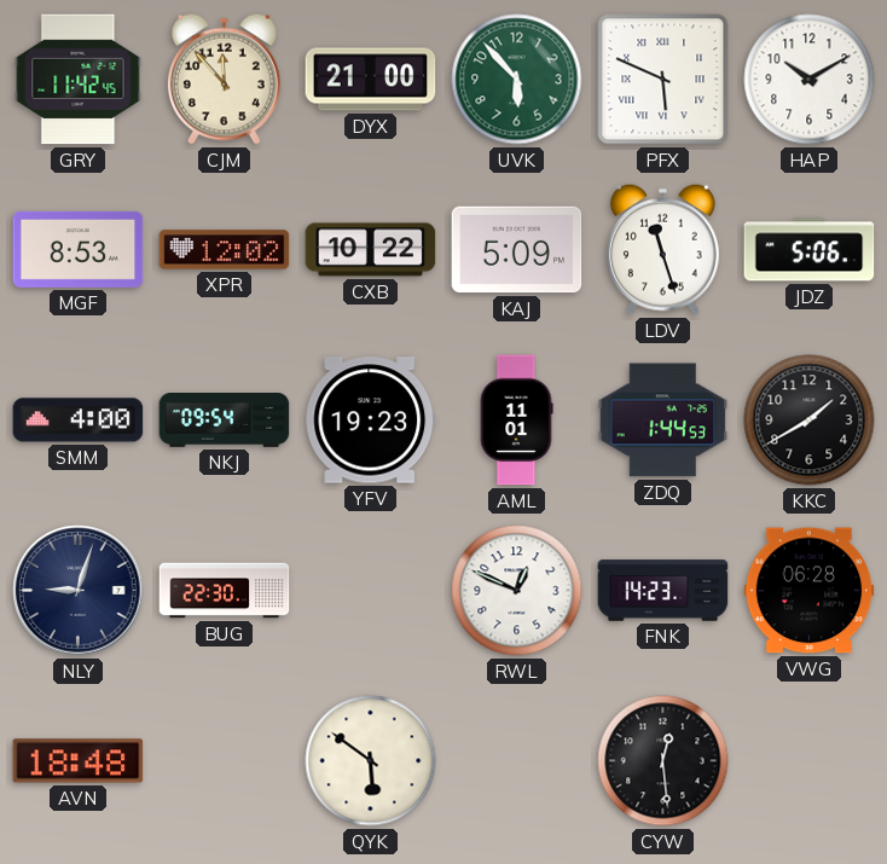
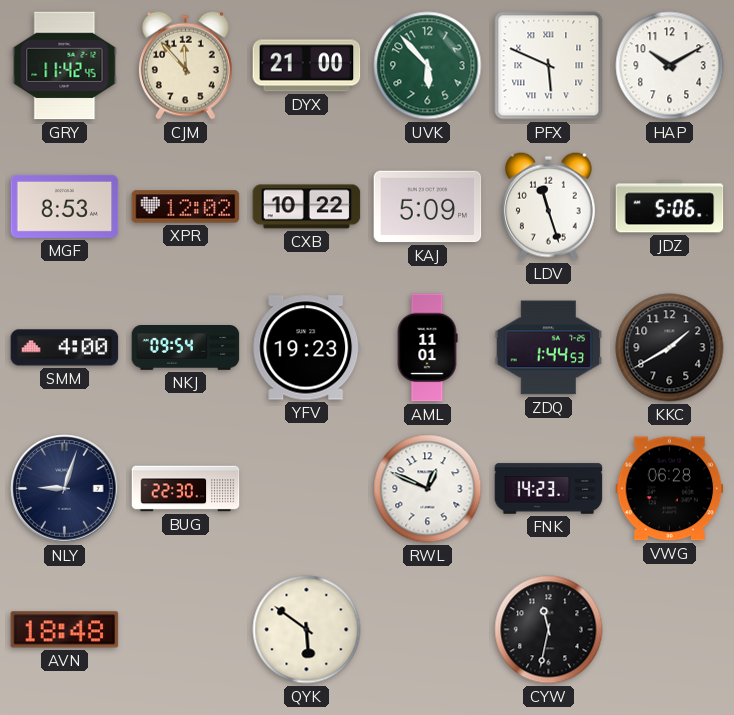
CYW: 12:29 -> 11:32 (549, 630)
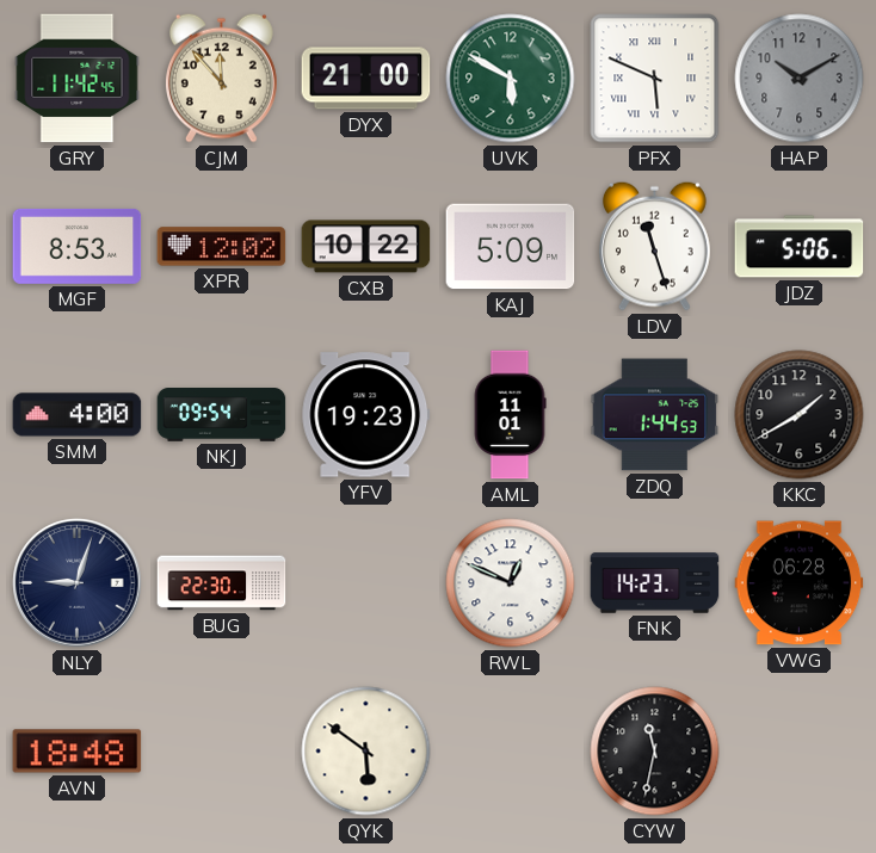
UVK: 5:53 -> 5:50 (511, 79)
HAP dial: white -> grey (800, 79)
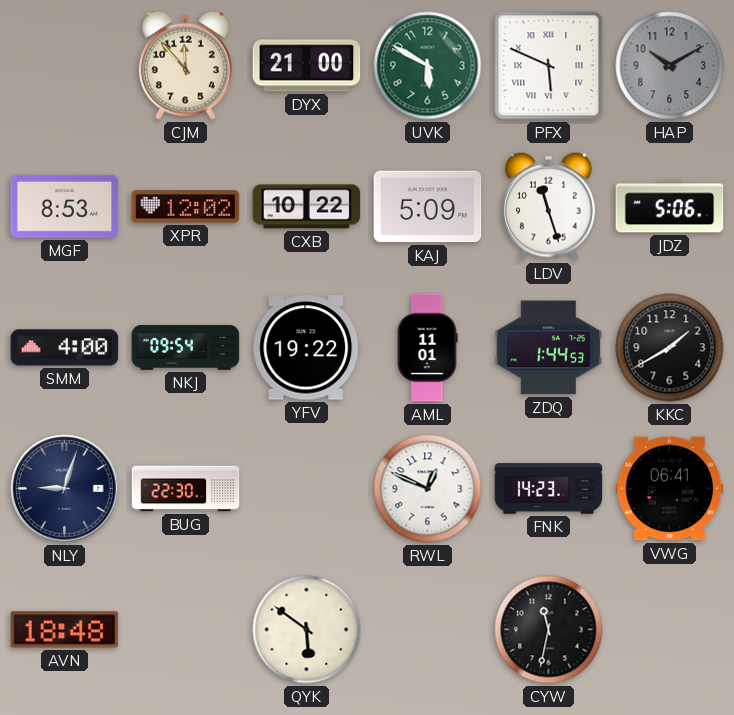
GRY: 11:42 -> none (78, 79)
YFV: 19:23 -> 19:22 (307, 348)
VWG: 06:28 -> 06:41 (670, 489)
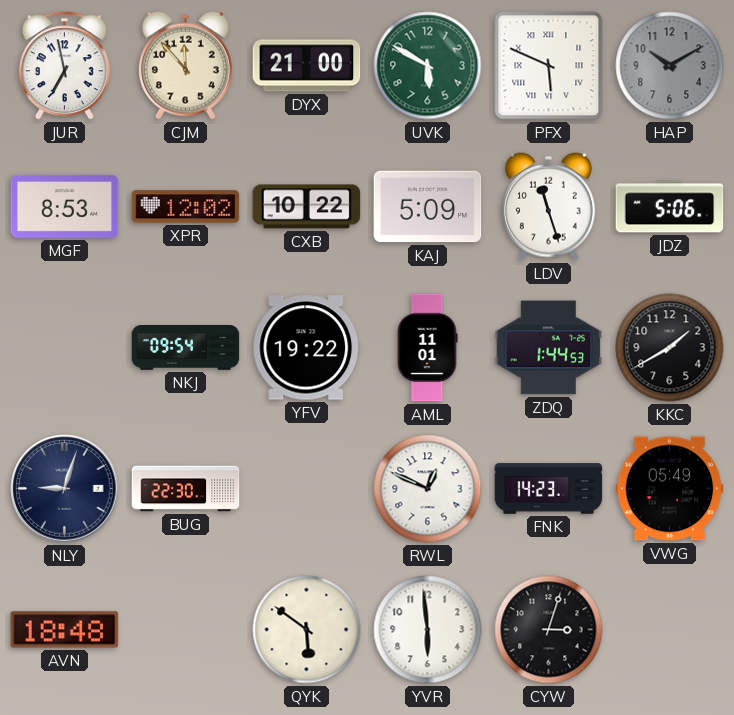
JUR: none -> 6:58 (64, 66)
SMM: 4:00 -> none (65, 348)
VWG: 06:41 -> 05:49 (670, 489)
YVR: none -> 5:59 (428, 630)
CYW: 11:32 -> 3:03 (549, 630)
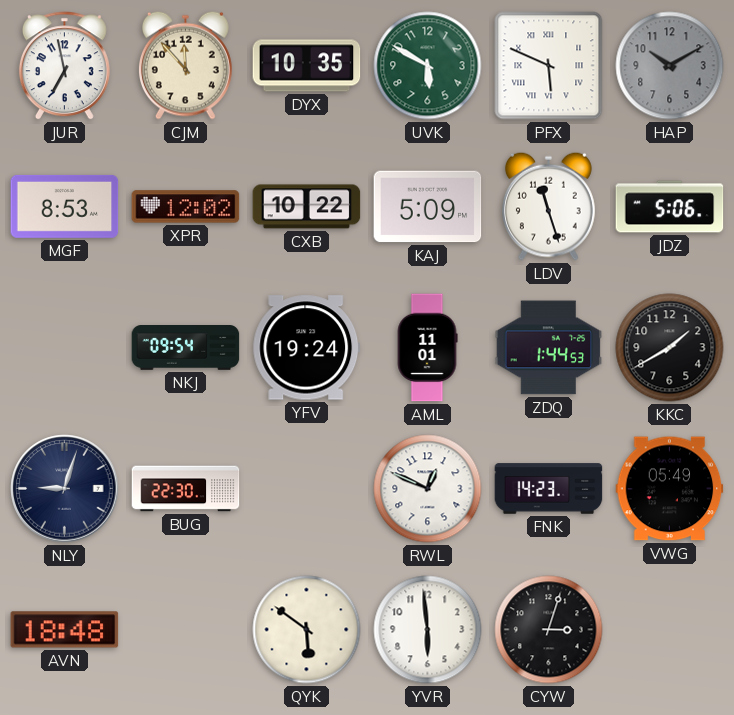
DYX: 21:00 -> 10:35 (307, 66)
YFV: 19:22 -> 19:24 (307, 348)
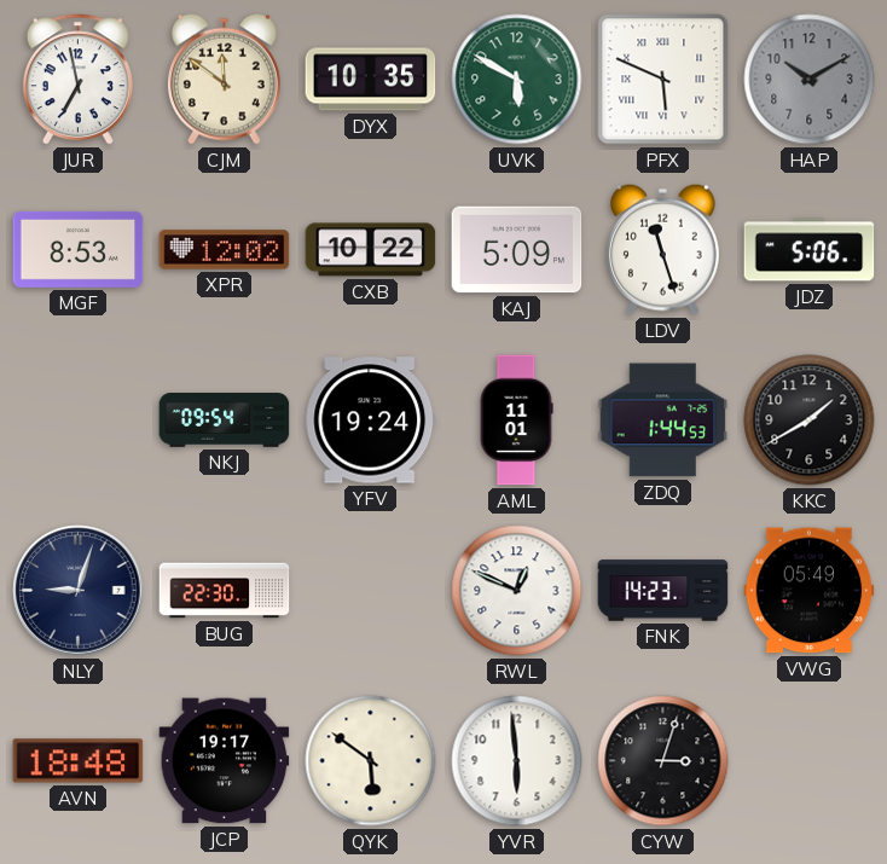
CJM: 11:53 -> 11:51 (224, 79)
JCP: none -> 19:17 (225, 761)
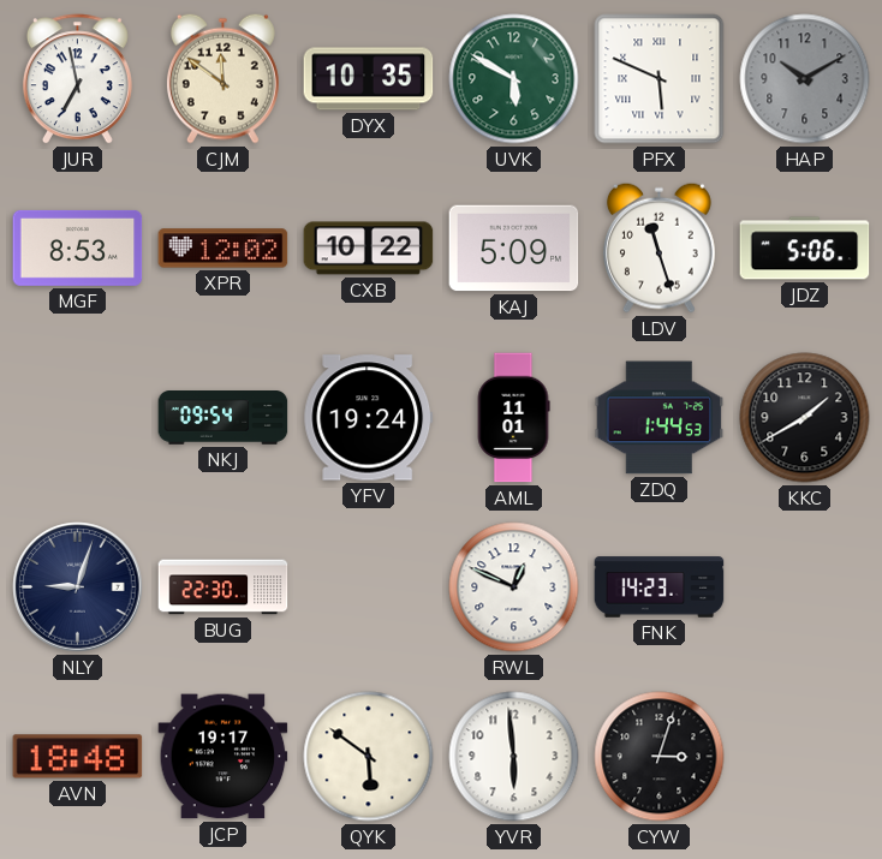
VWG: 05:49 -> none (810, 591)
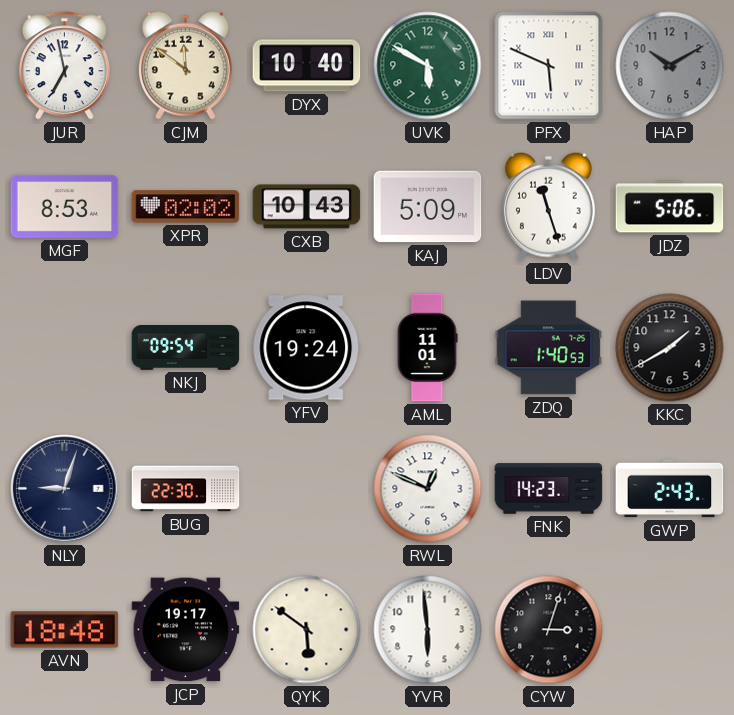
DYX: 10:35 -> 10:40 (307, 66)
XPR: 12:02 -> 02:02 (186, 207)
CXB: 10:22 -> 10:43 (307, 207)
ZDQ: 1:44 -> 1:40 (549, 348)
GWP: none -> 2:43 (670, 489)
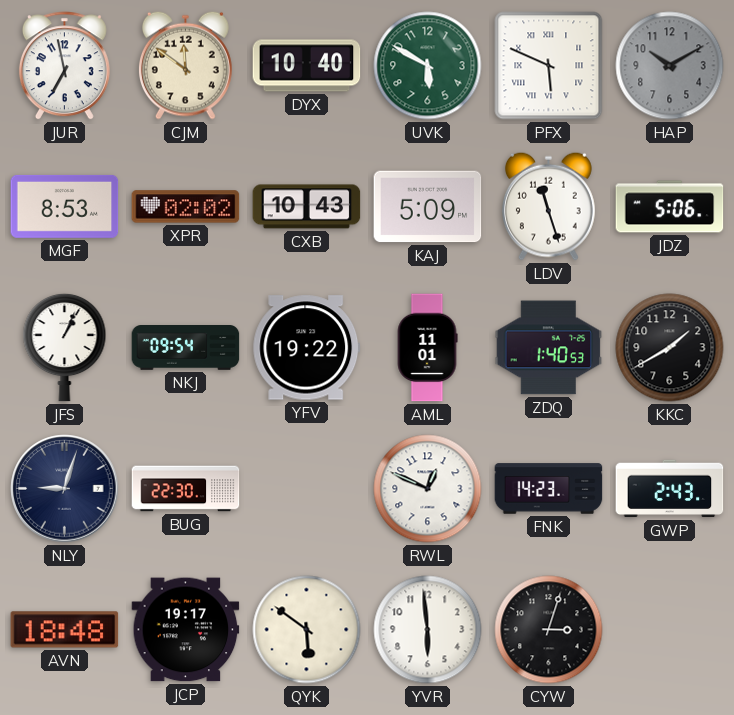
JFS: none -> 1:04 (65, 347)
YFV: 19:24 -> 19:22 (307, 348)
